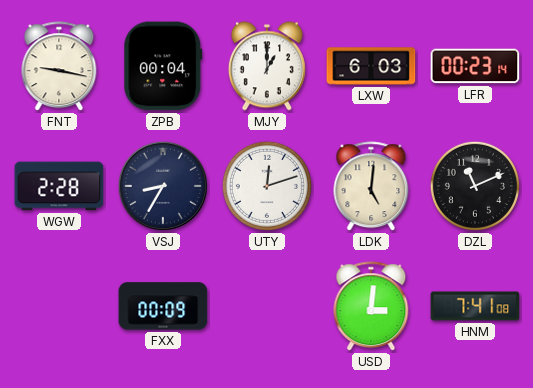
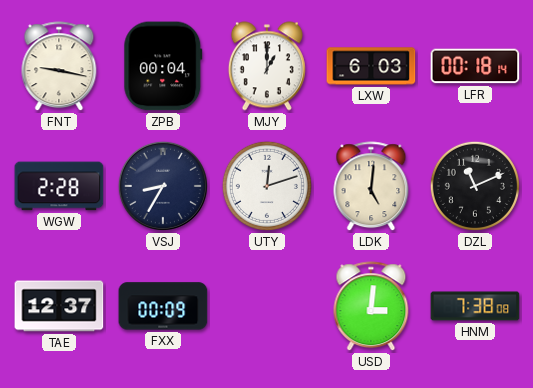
LFR: 00:23 -> 00:18 (475, 66)
TAE: none -> 12:37 (59, 306)
HNM: 7:41 -> 7:38 (475, 306)
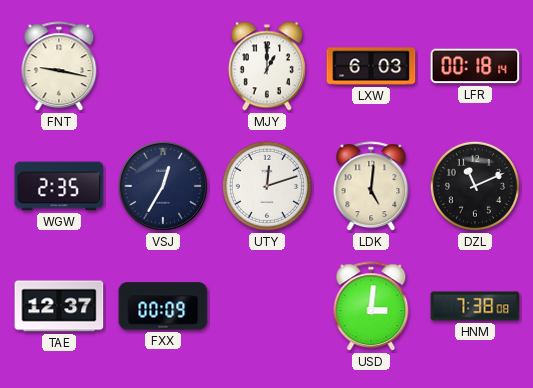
ZPB: 00:04 -> none (163, 66)
WGW: 2:28 -> 2:35 (59, 186)
VSJ: 8:35 -> 12:35 (163, 186)
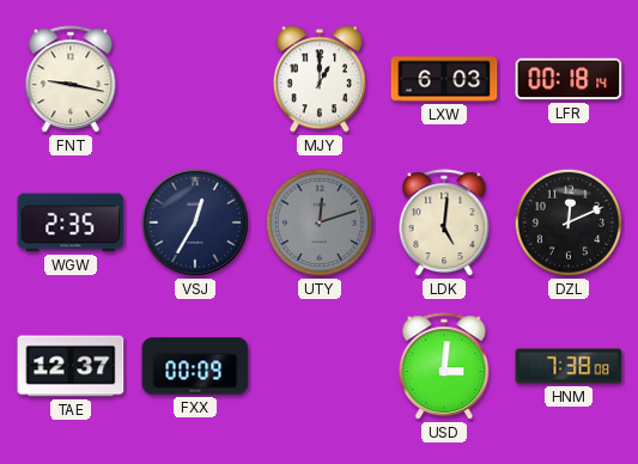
UTY dial: white -> grey (320, 222)
DZL: 11:11 -> 12:11 (569, 222)
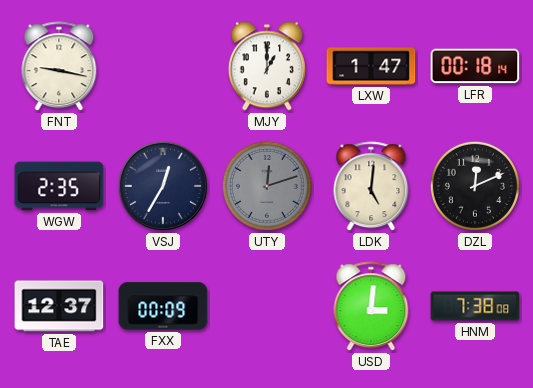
LXW: 6:03 -> 1:47 (371, 66)
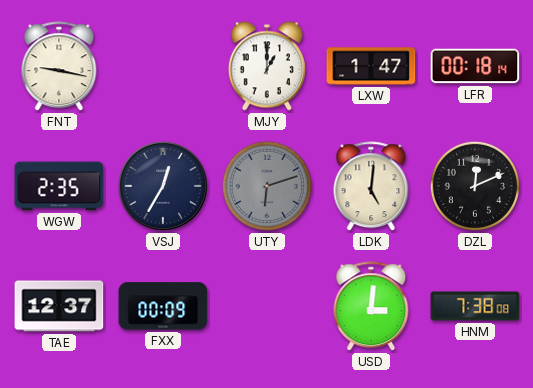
UTY: 12:12 -> 6:12 (267, 186)
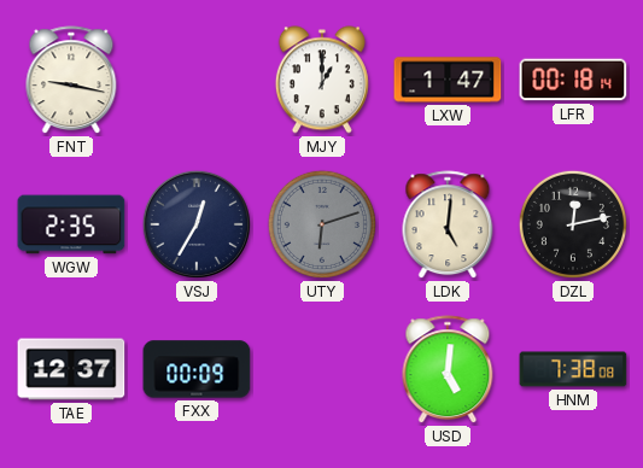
DZL: 12:11 -> 12:13 (573, 224)
USD: 3:01 -> 5:01 (448, 370)
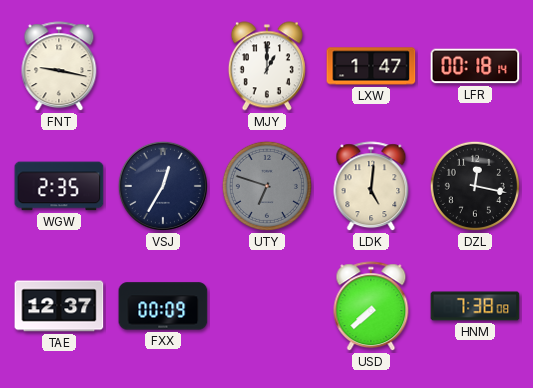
UTY: 6:12 -> 6:48 (267, 186)
DZL: 12:13 -> 12:17 (475, 186)
USD: 5:01 -> 7:38 (371, 307)
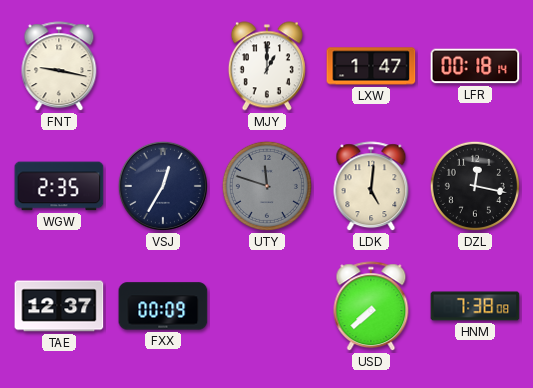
UTY: 6:48 -> 11:48 (267, 186)
